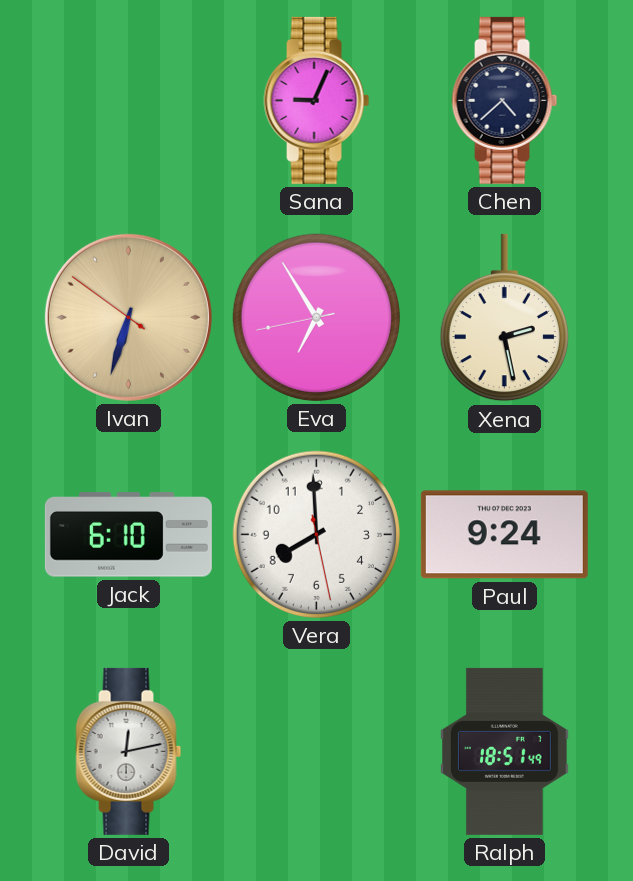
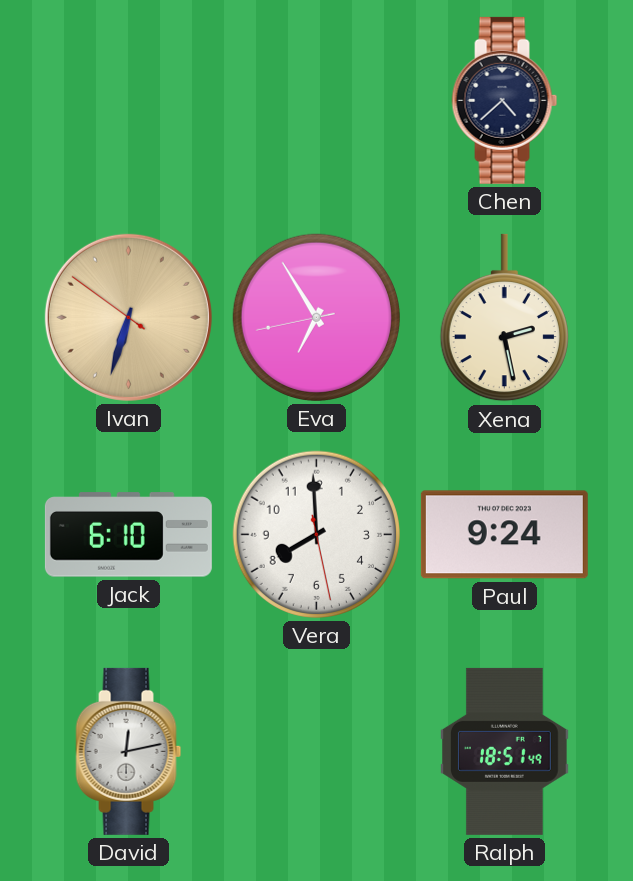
Sana: 9:04 -> none (317, 100)
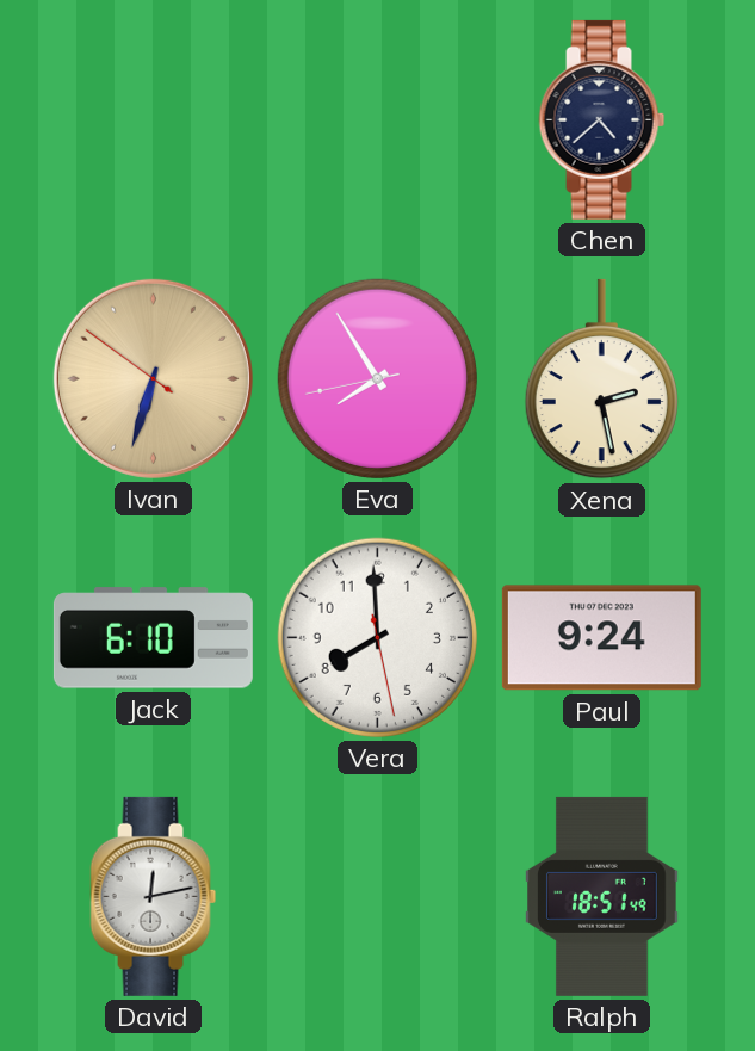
Eva: 6:54 -> 7:54 (377, 378)
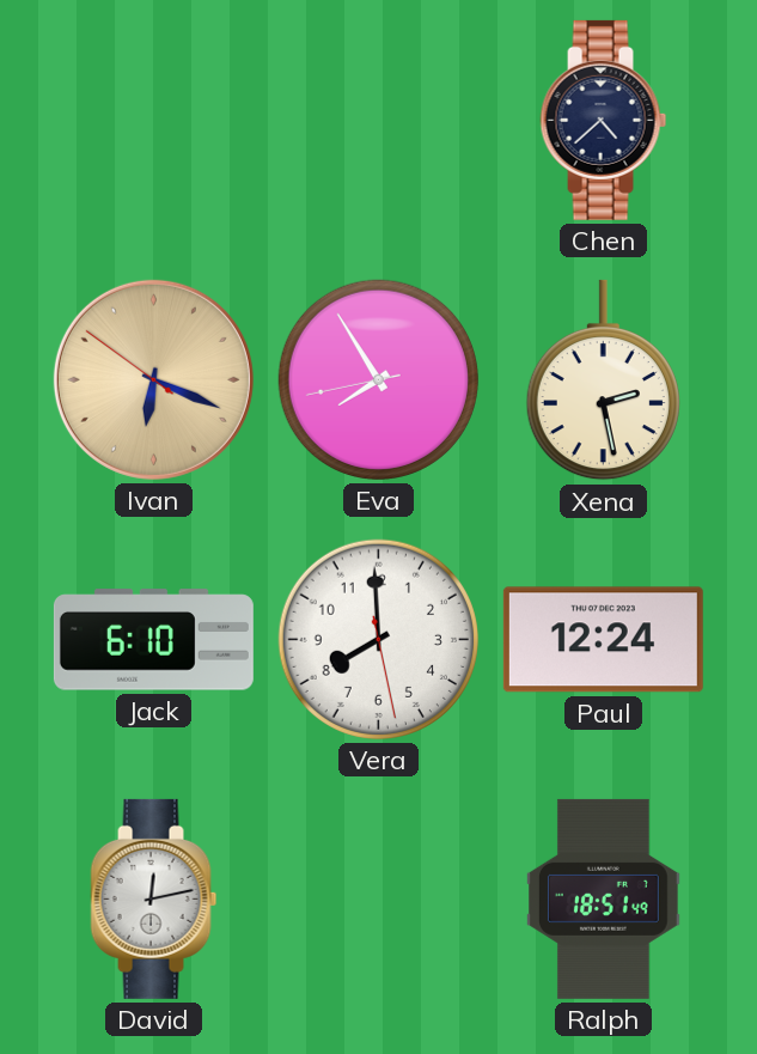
Ivan: 6:32 -> 6:18 (153, 379)
Paul: 9:24 -> 12:24 (603, 640)
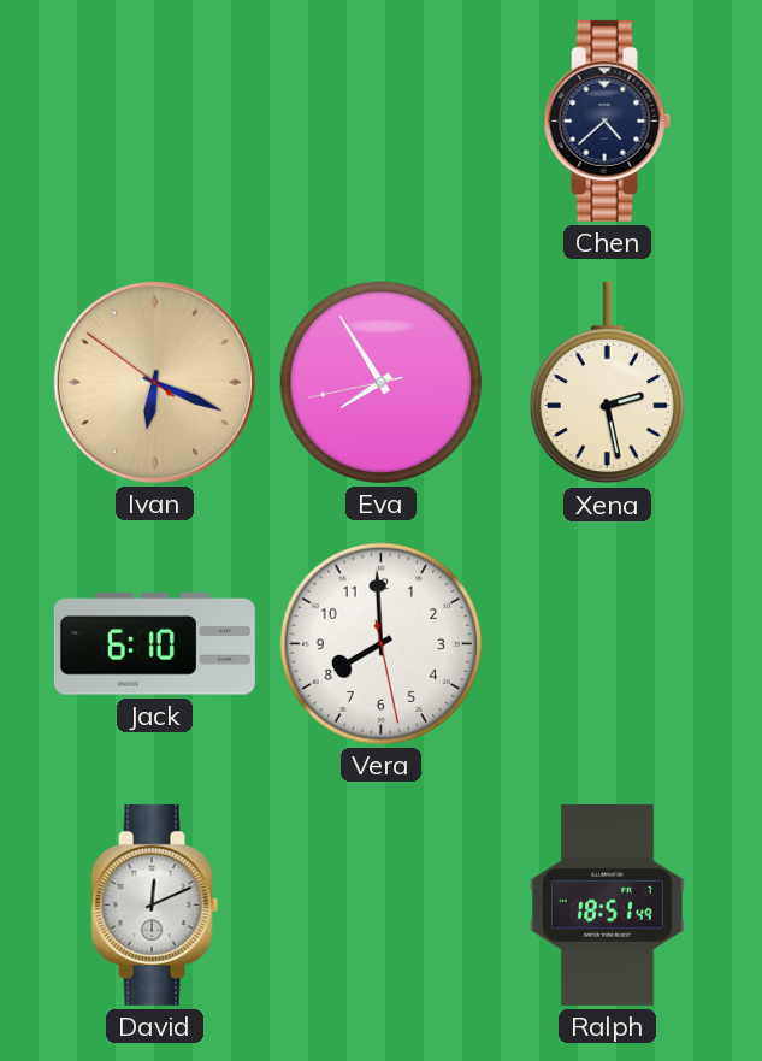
Paul: 12:24 -> none (603, 640)
David: 12:13 -> 12:11 (155, 904)
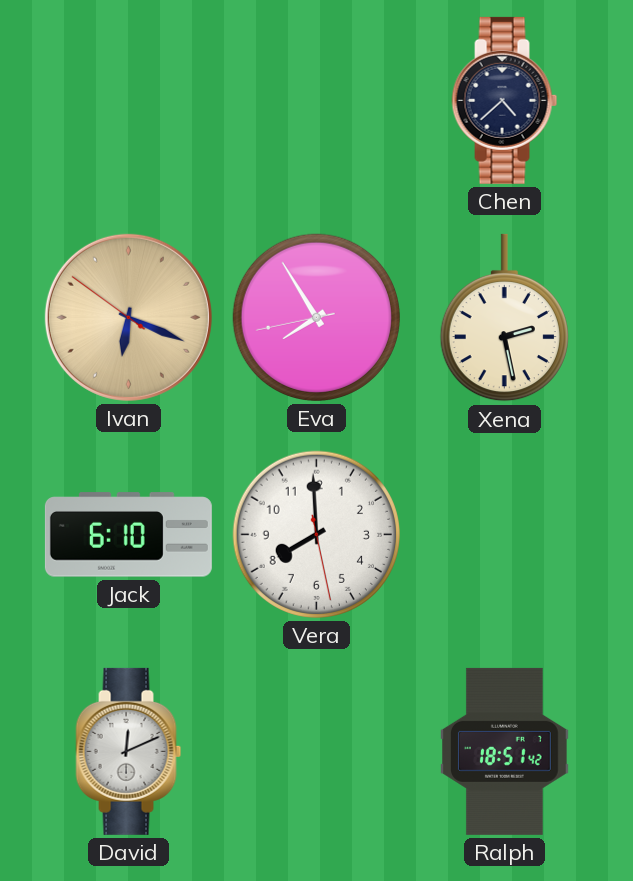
Ralph: 18:51:49 -> 18:51:42 (505, 751)
